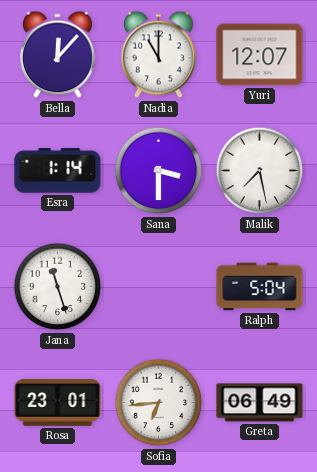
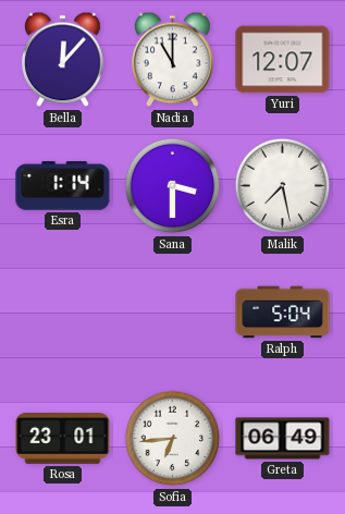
Jana: 11:27 -> none (58, 287)
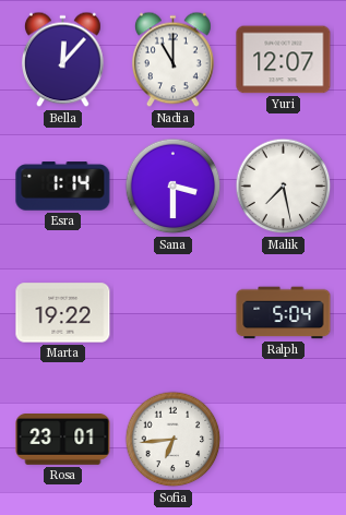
Marta: none -> 19:22 (63, 313)
Greta: 06:49 -> none (283, 439)
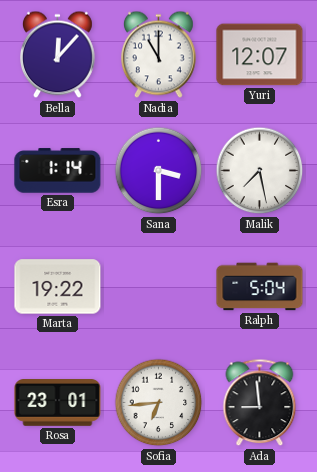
Ada: none -> 8:59 (260, 403)
